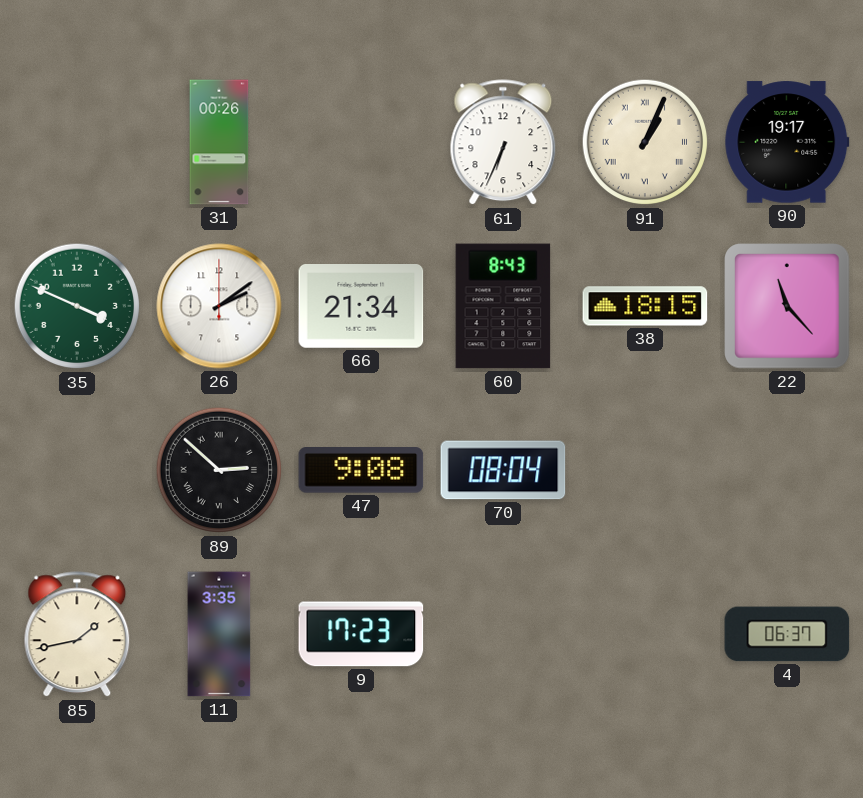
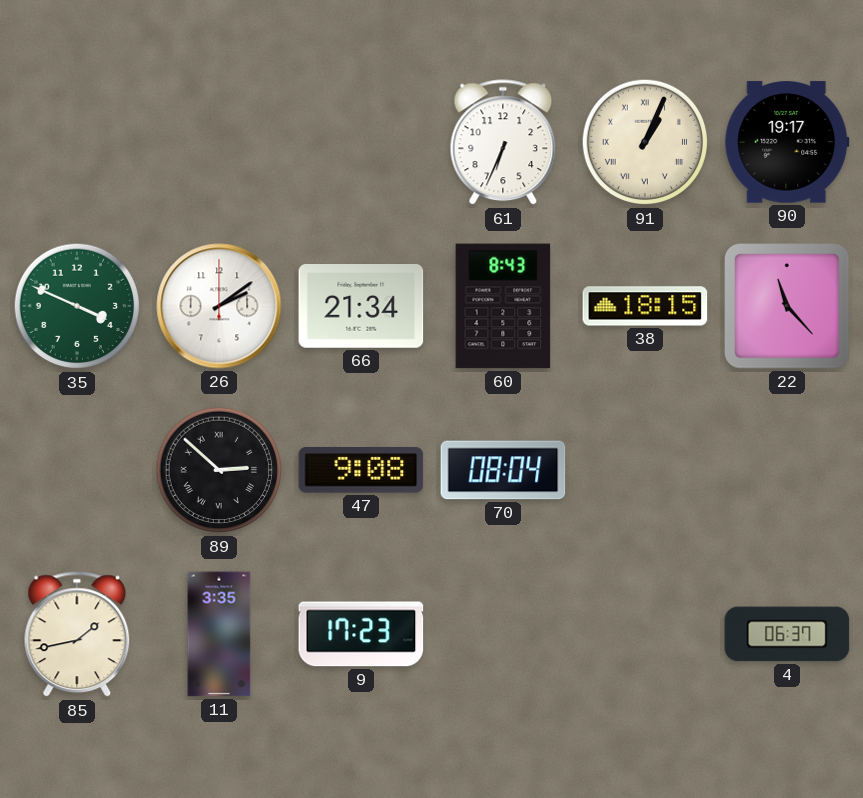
31: 00:26 -> none (219, 142)
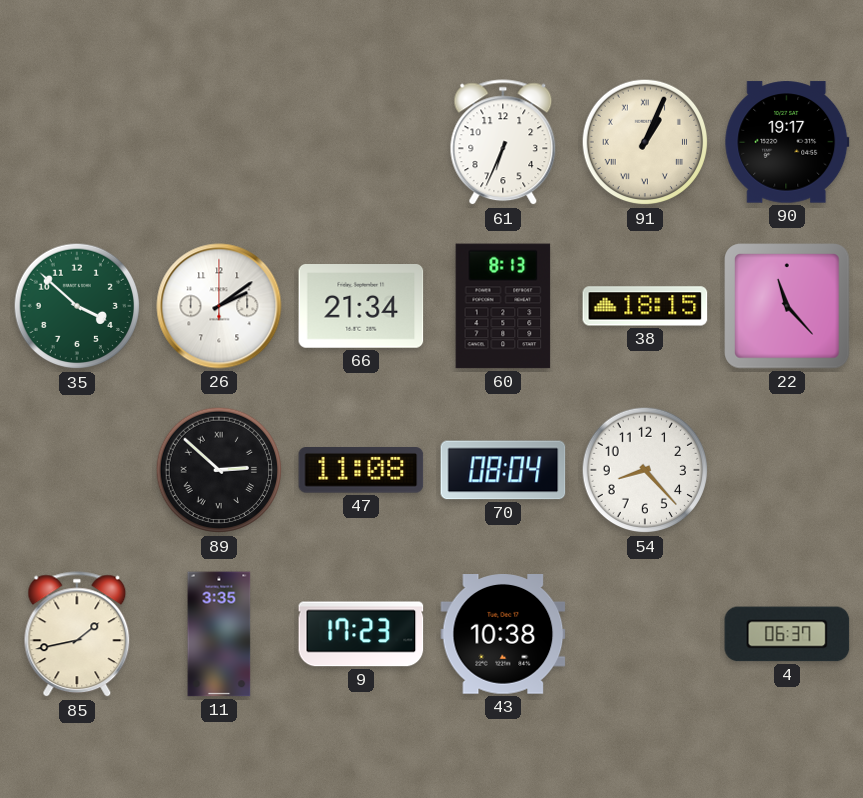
35: 3:49 -> 3:52 (77, 306)
60: 8:43 -> 8:13 (503, 306)
47: 9:08 -> 11:08 (361, 471)
54: none -> 8:23 (645, 470)
43: none -> 10:38 (503, 635)
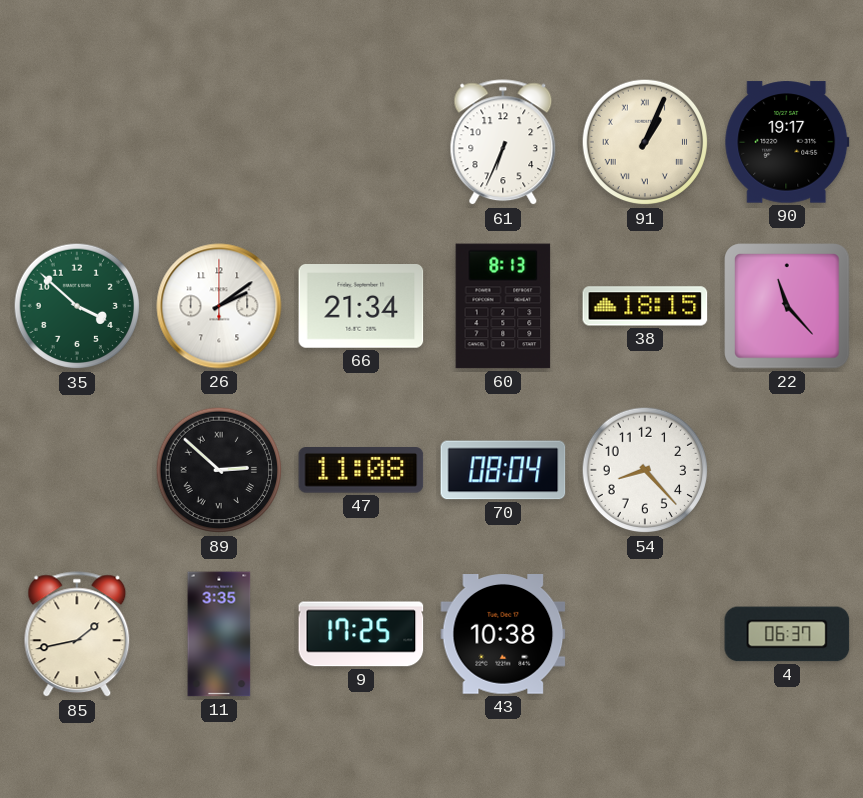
9: 17:23 -> 17:25 (361, 634)
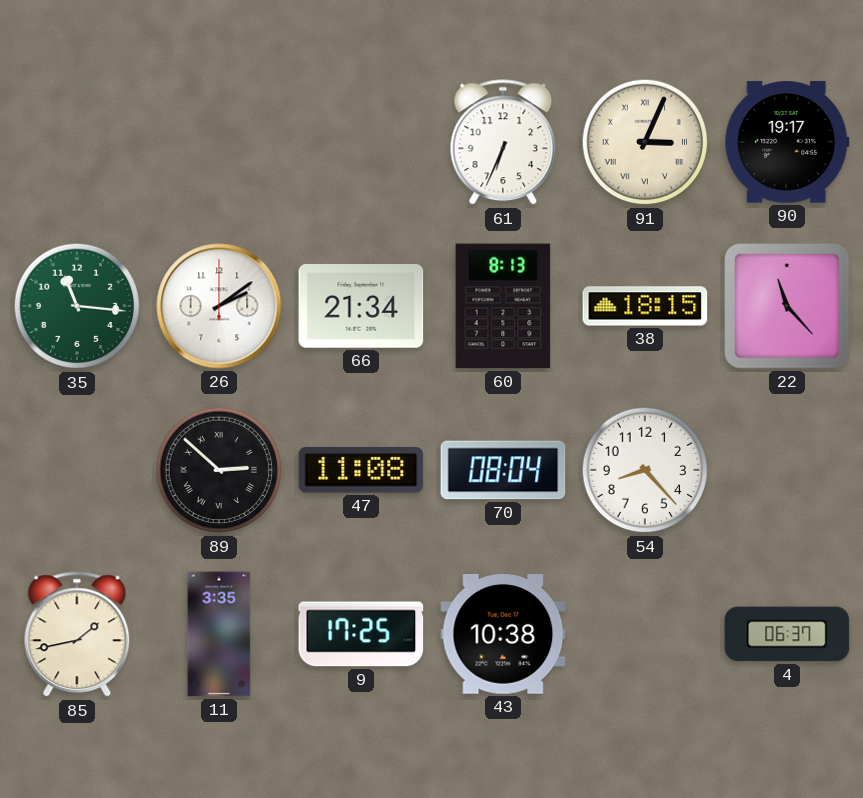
91: 1:04 -> 3:04 (645, 142)
35: 3:52 -> 11:16 (77, 306)
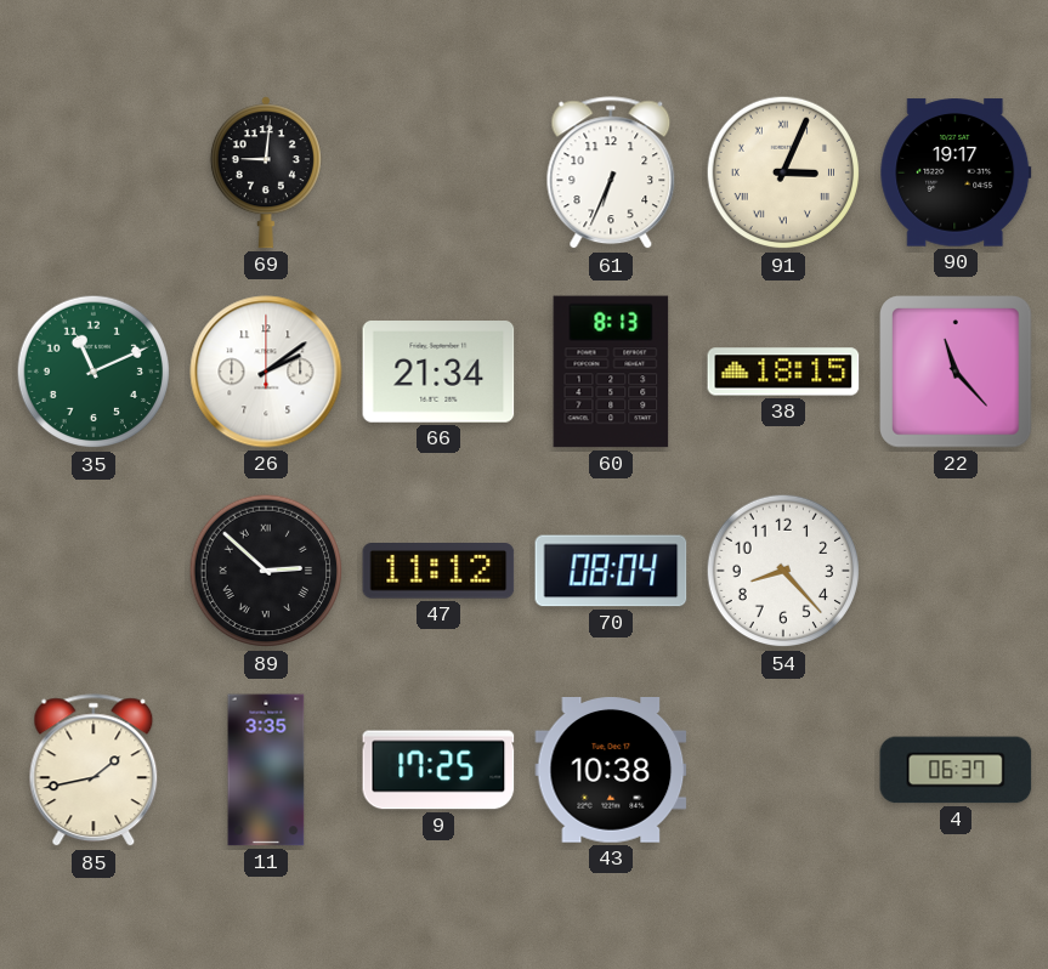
69: none -> 9:01 (266, 172)
35: 11:16 -> 11:11 (94, 372)
47: 11:08 -> 11:12 (438, 572)
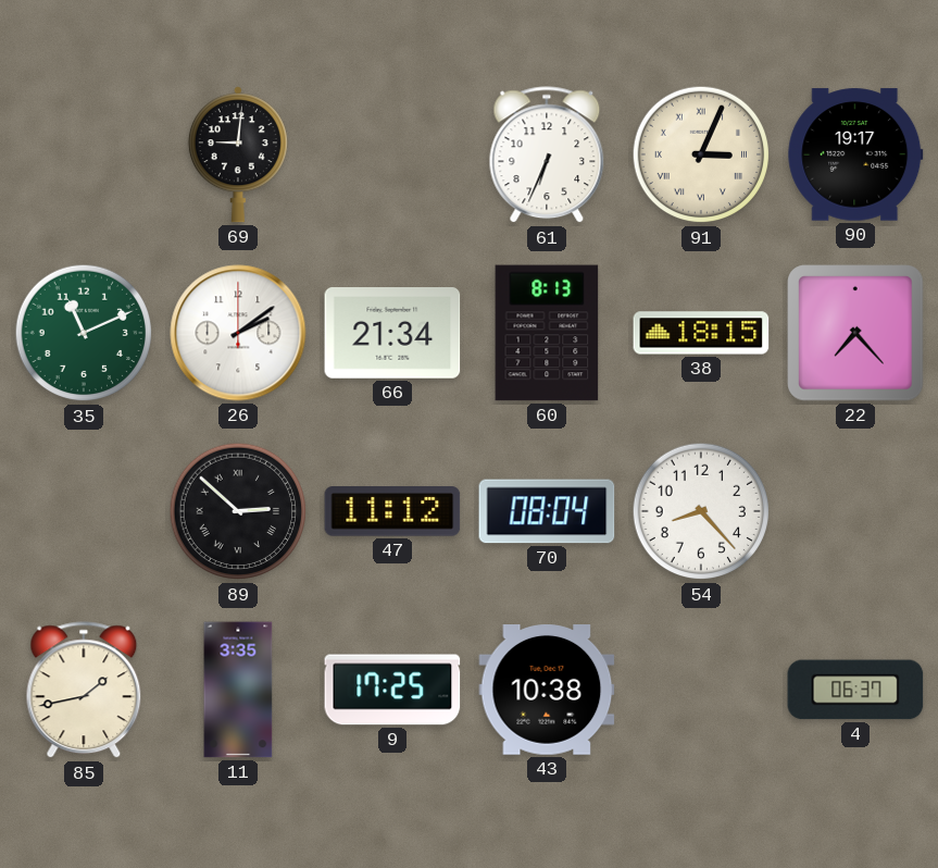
22: 11:23 -> 7:23 (855, 333)
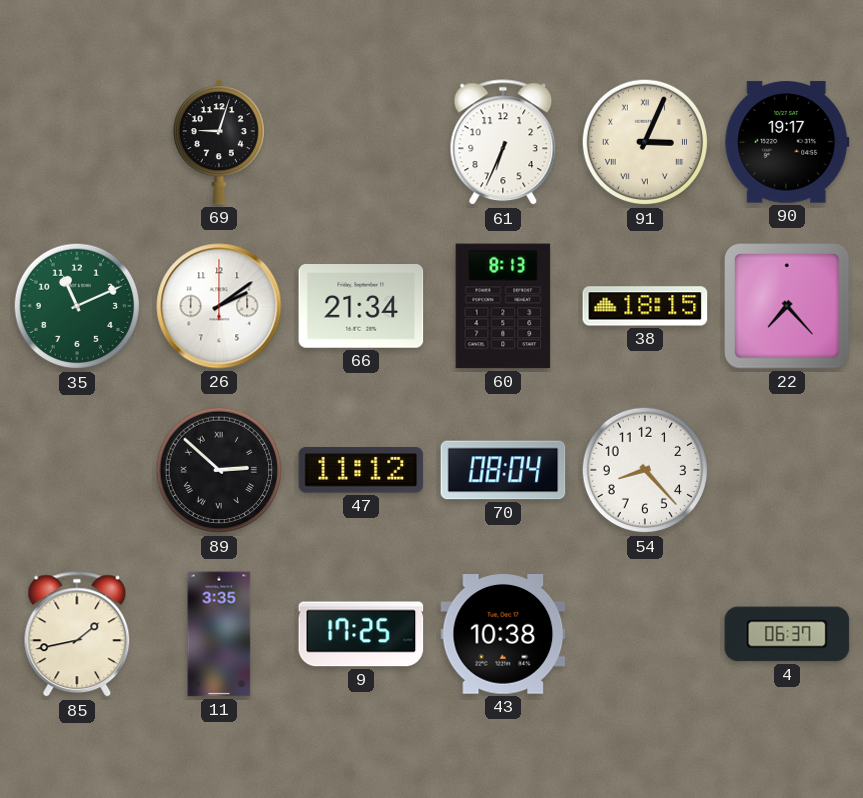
69: 9:01 -> 9:03 (219, 142)
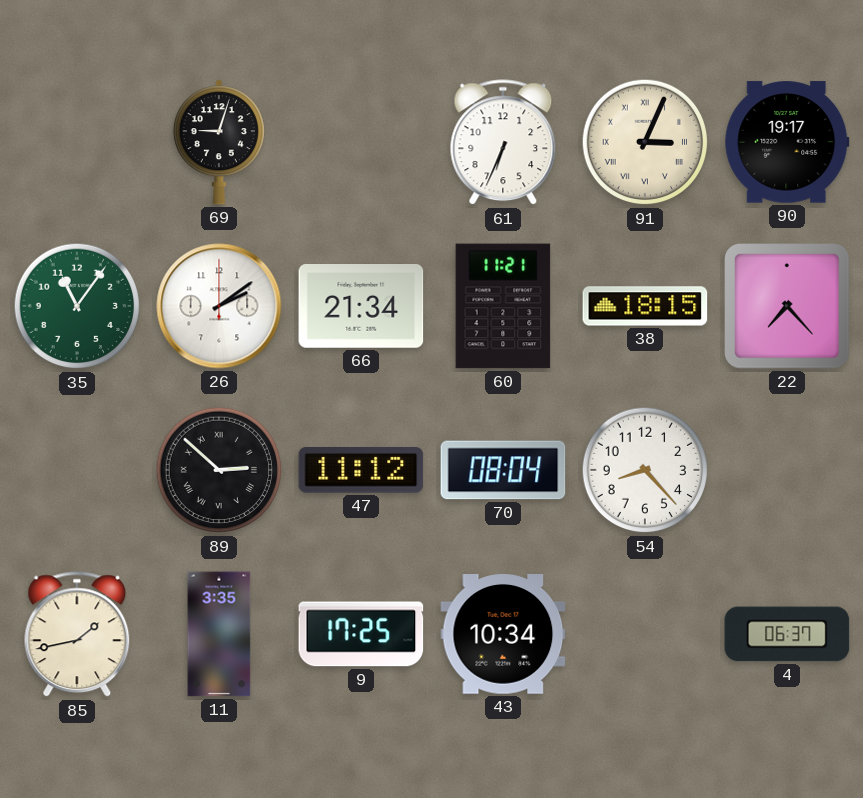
35: 11:11 -> 11:06 (77, 306)
60: 8:13 -> 11:21 (503, 306)
43: 10:38 -> 10:34 (503, 635)
